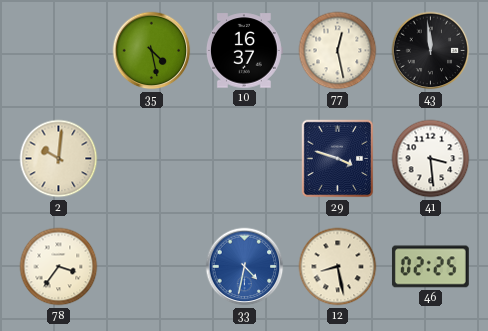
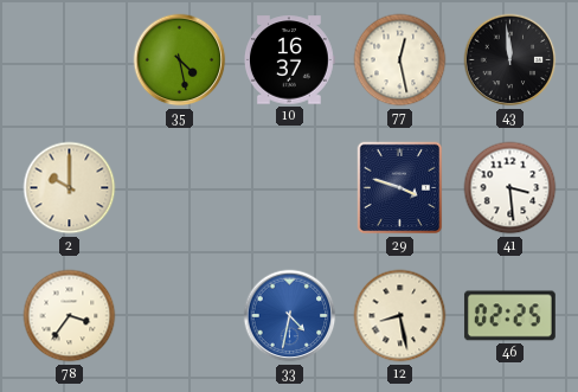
2: 10:01 -> 10:00 (70, 188)
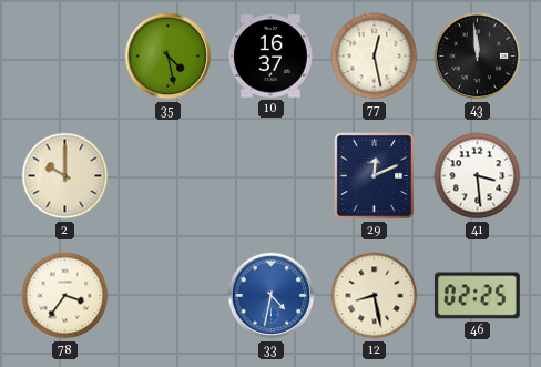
29: 3:48 -> 12:11 (375, 176)
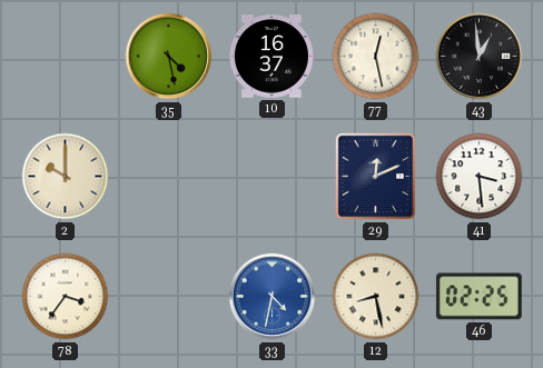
43: 11:59 -> 12:59 (480, 57)
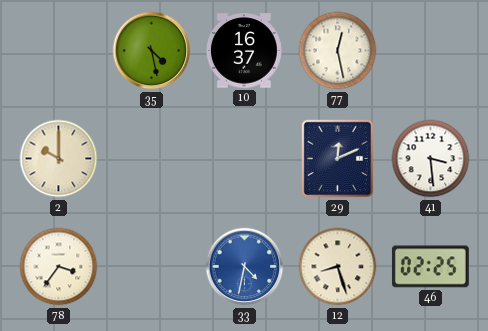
43: 12:59 -> none (480, 57)
12: 8:28 -> 8:27 (338, 267)
